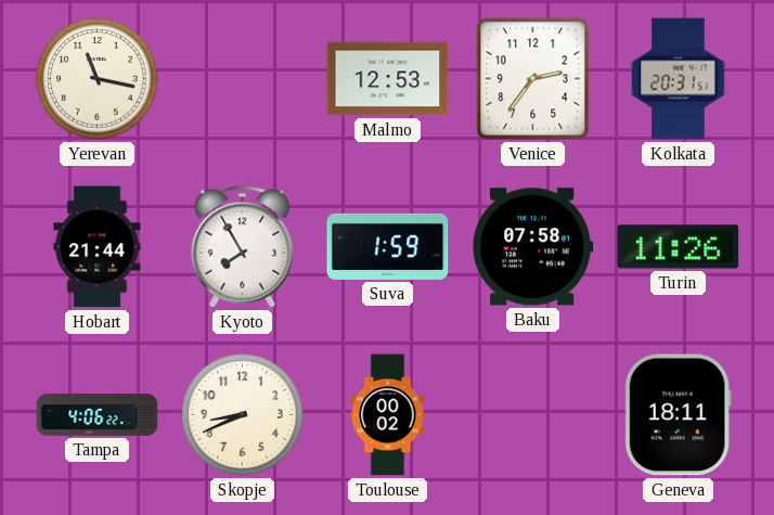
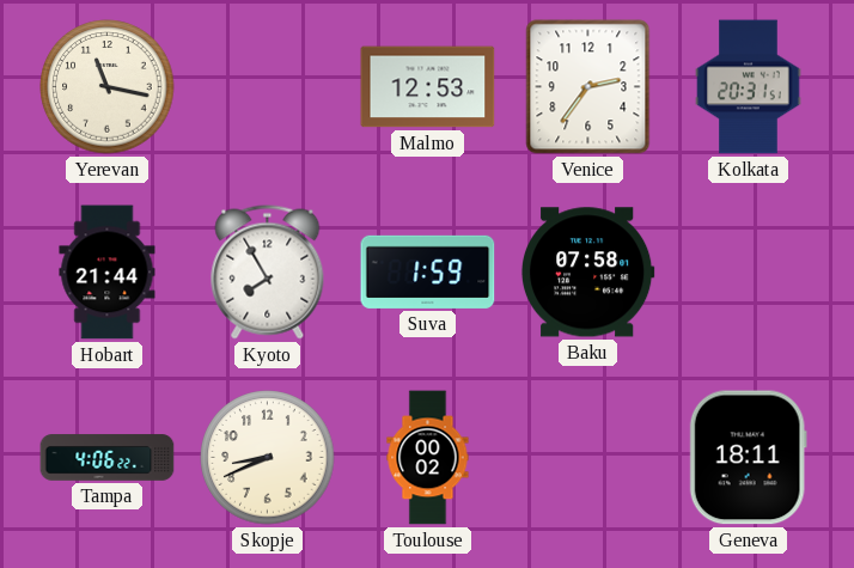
Turin: 11:26 -> none (679, 247)
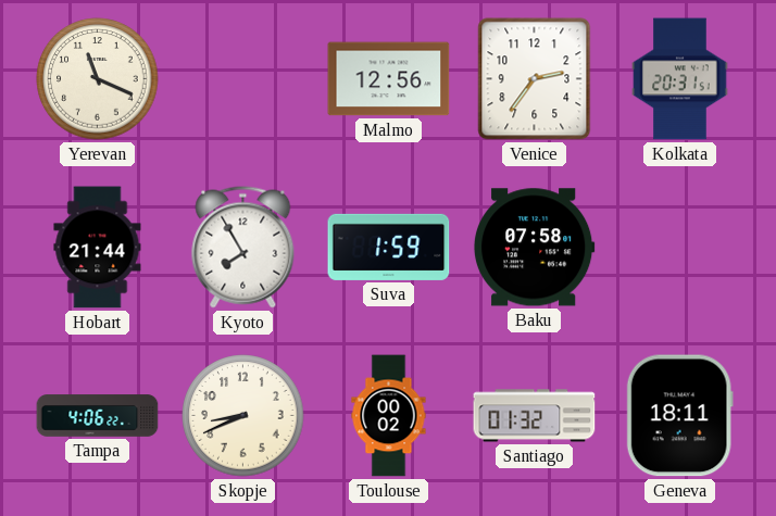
Yerevan: 11:17 -> 11:19 (98, 79)
Malmo: 12:53 -> 12:56 (389, 79)
Santiago: none -> 01:32 (535, 416)
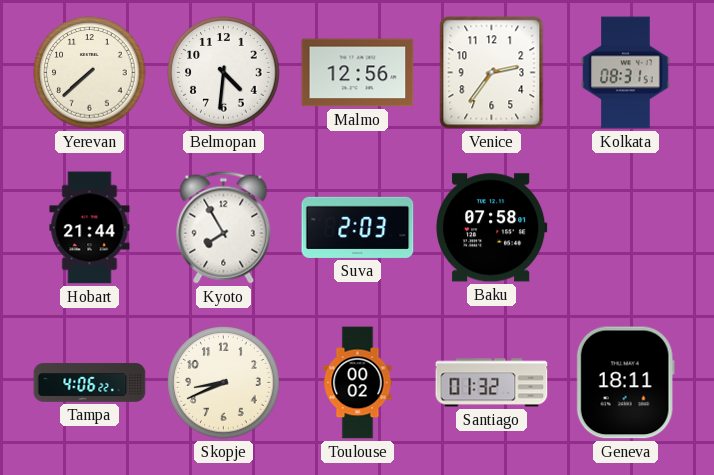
Yerevan: 11:19 -> 7:38 (90, 73)
Belmopan: none -> 4:31 (224, 73)
Kolkata: 20:31 -> 08:31 (626, 73)
Suva: 1:59 -> 2:03 (358, 227)
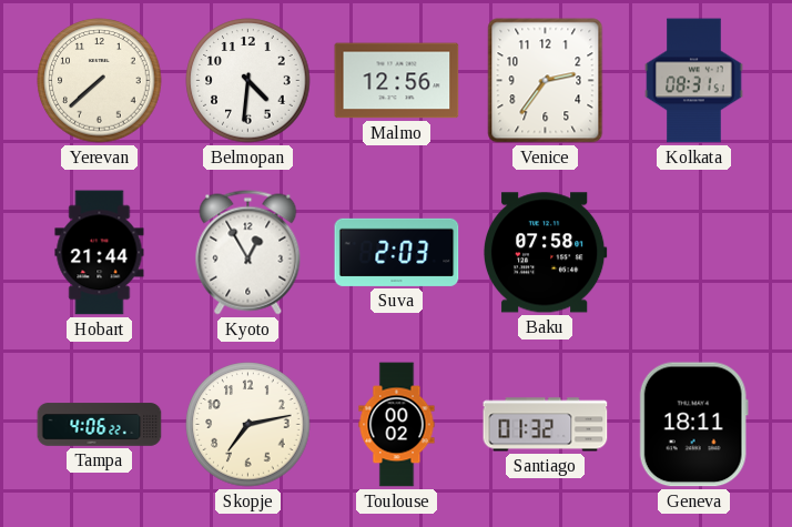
Kyoto: 7:55 -> 12:55 (248, 253)
Skopje: 8:41 -> 7:13 (248, 425)
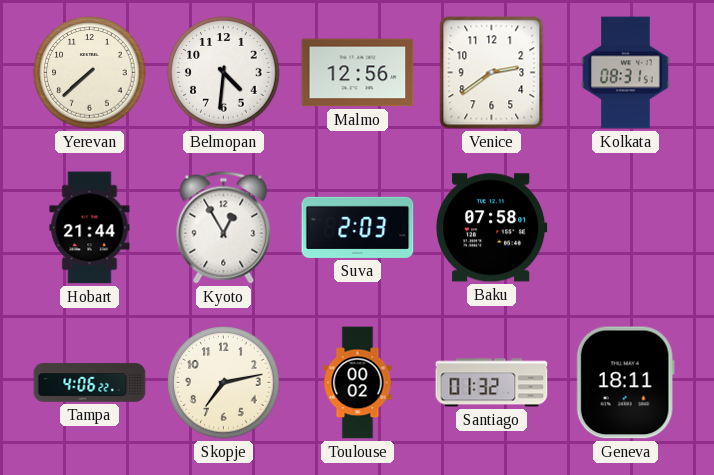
Venice: 2:36 -> 2:39 (492, 73)
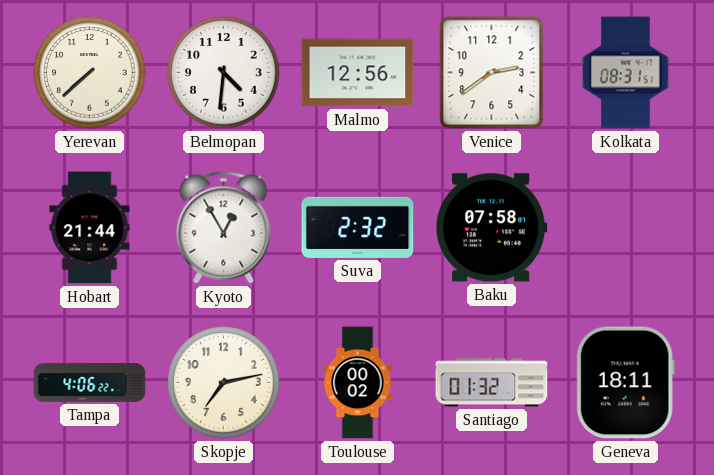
Suva: 2:03 -> 2:32 (358, 227)
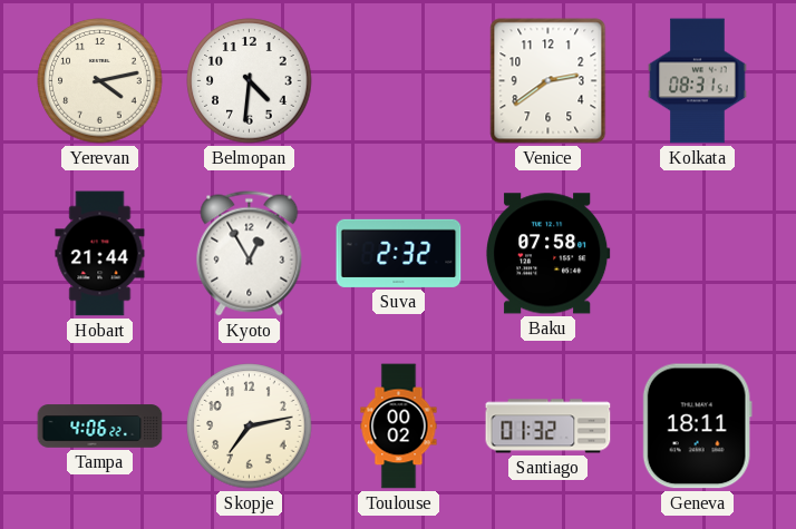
Yerevan: 7:38 -> 4:13 (100, 81)
Malmo: 12:56 -> none (358, 73)
